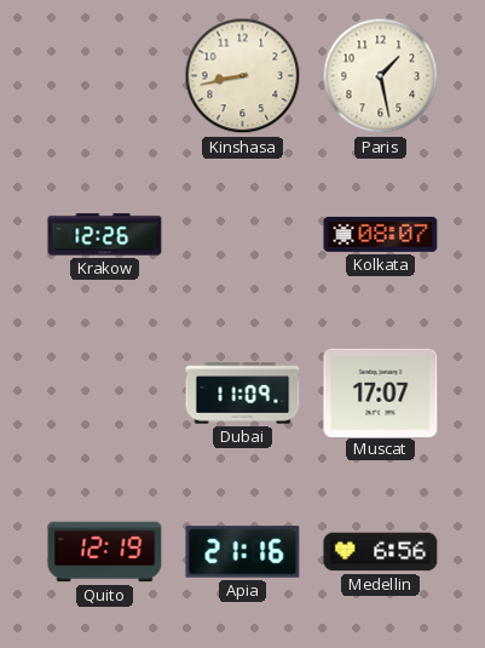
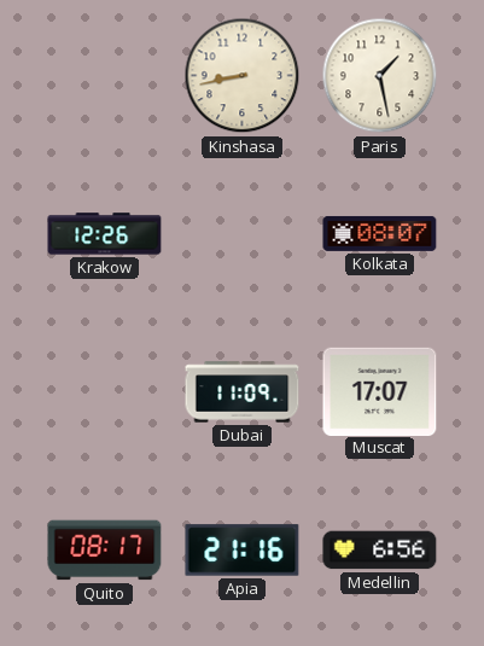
Quito: 12:19 -> 08:17 (105, 551)
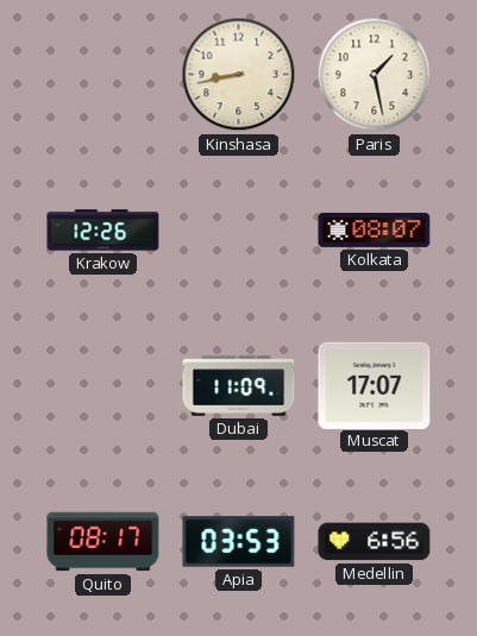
Apia: 21:16 -> 03:53 (239, 542)
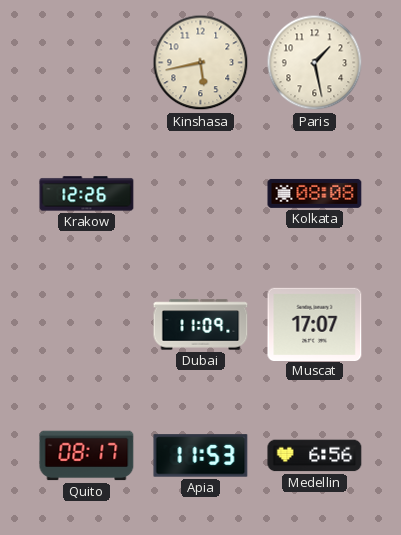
Kinshasa: 8:43 -> 5:43 (201, 63)
Kolkata: 08:07 -> 08:08 (315, 193)
Apia: 03:53 -> 11:53 (201, 456)
